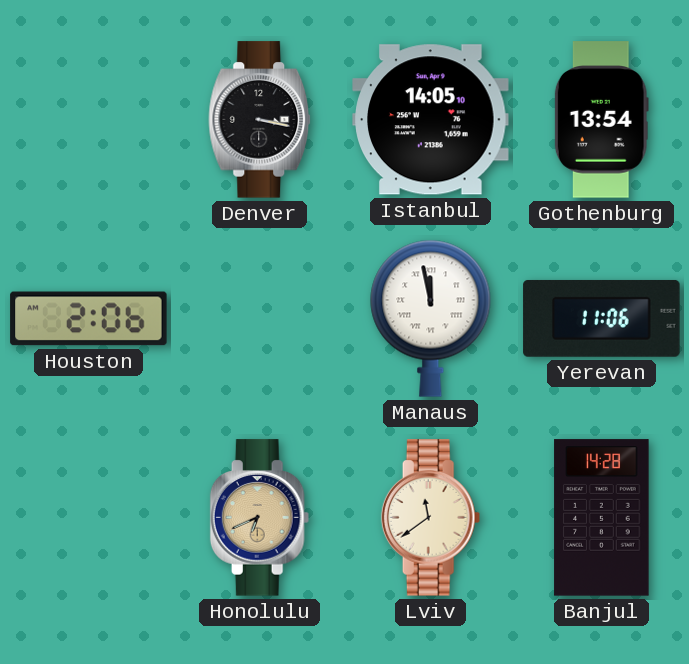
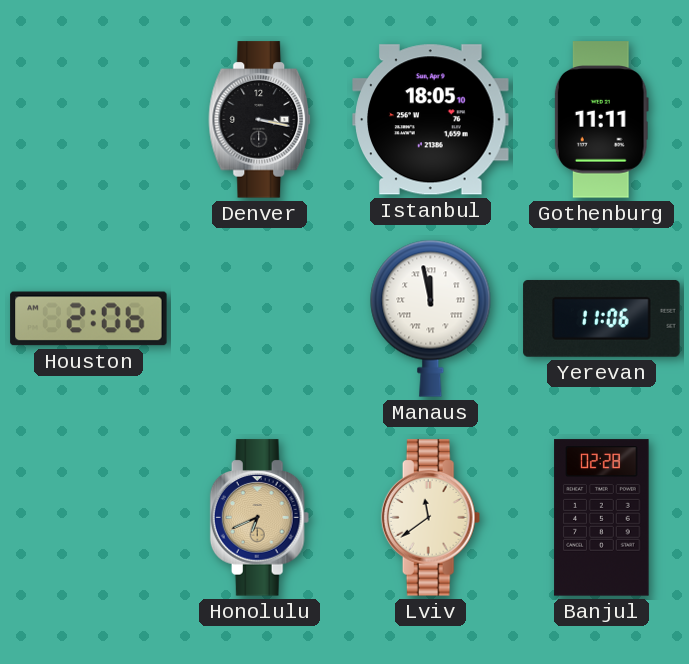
Istanbul: 14:05 -> 18:05 (431, 120)
Gothenburg: 13:54 -> 11:11 (601, 120)
Banjul: 14:28 -> 02:28 (602, 518)
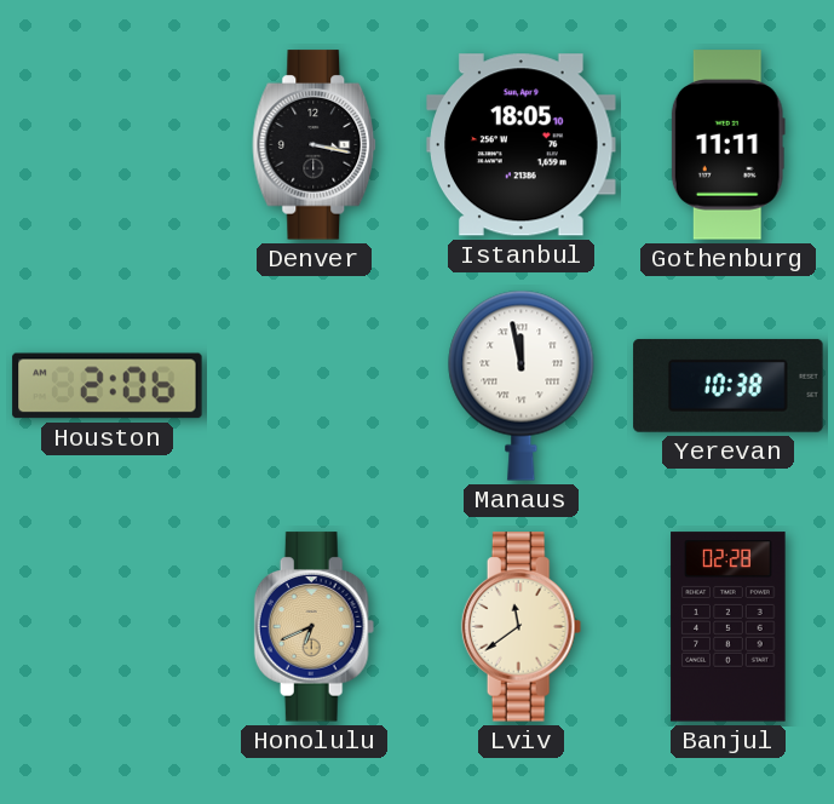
Yerevan: 11:06 -> 10:38 (729, 385)
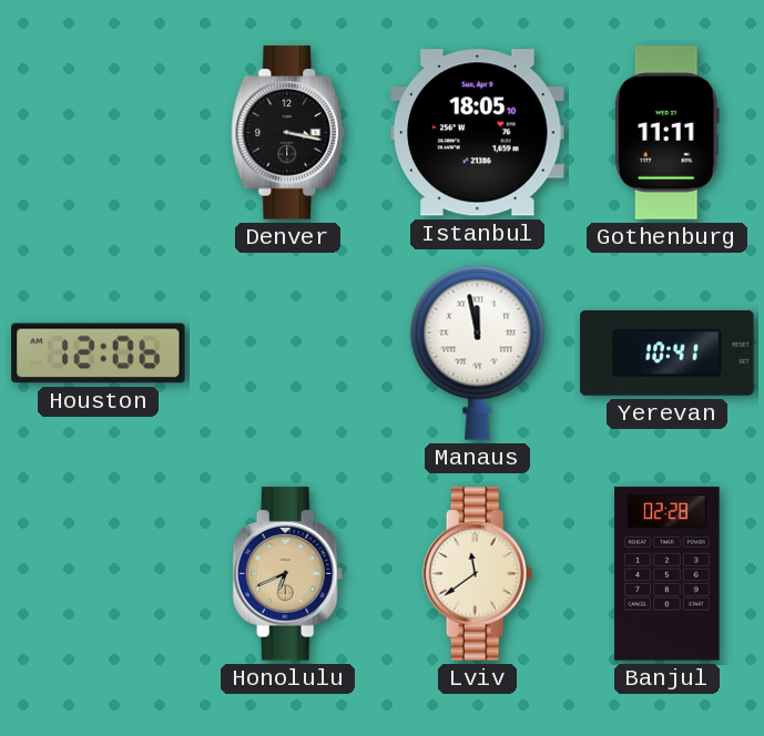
Houston: 2:06 -> 12:06 (99, 354)
Yerevan: 10:38 -> 10:41 (668, 352)
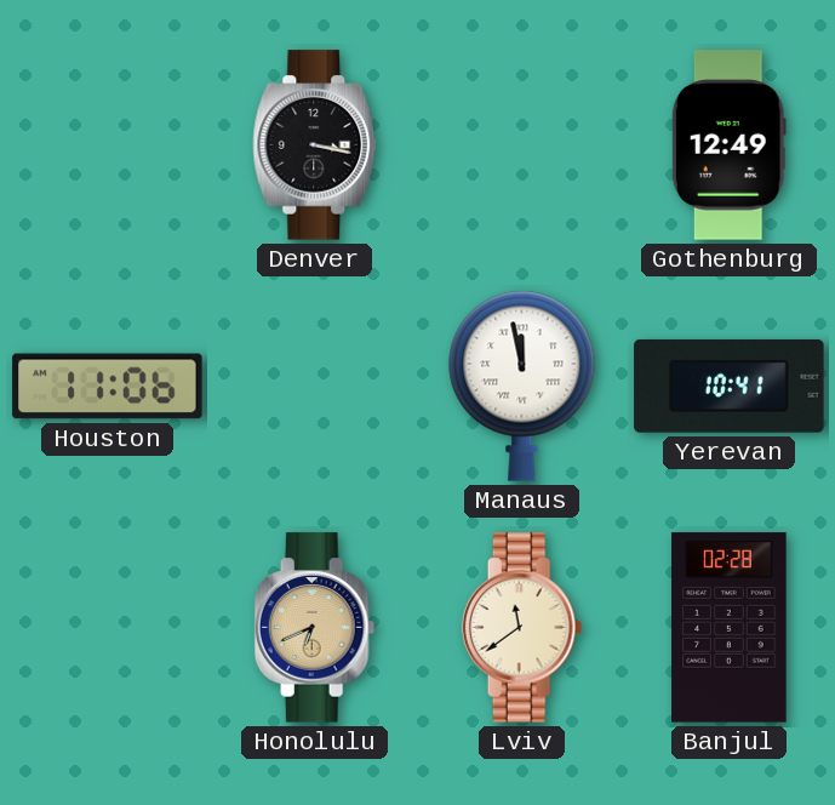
Istanbul: 18:05 -> none (478, 133)
Gothenburg: 11:11 -> 12:49 (728, 145)
Houston: 12:06 -> 11:06 (108, 387)
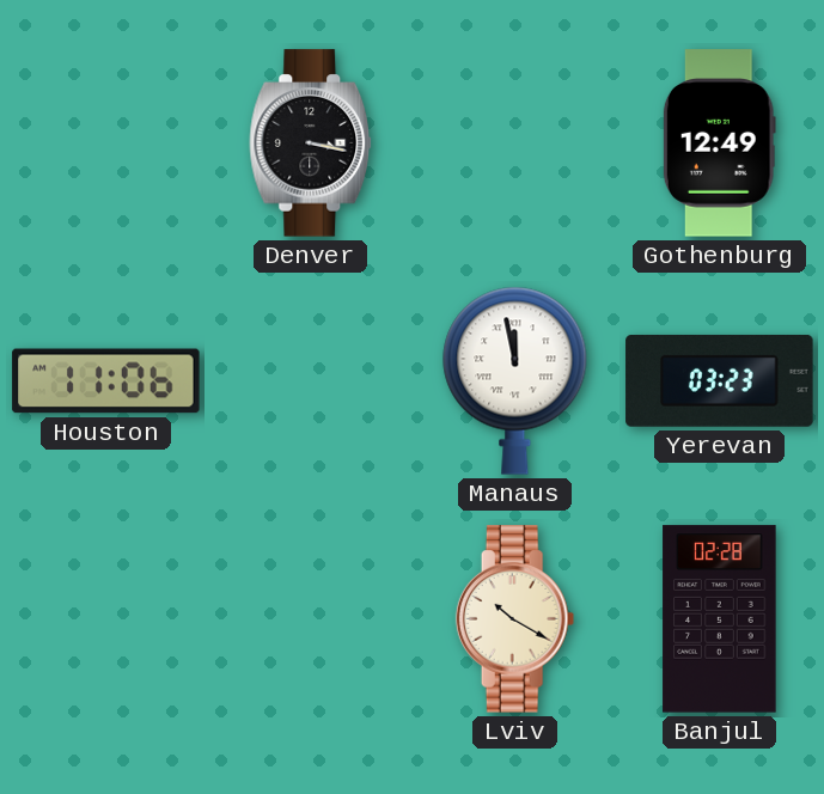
Yerevan: 10:41 -> 03:23 (720, 380)
Honolulu: 6:41 -> none (315, 628)
Lviv: 11:39 -> 10:20 (515, 619)
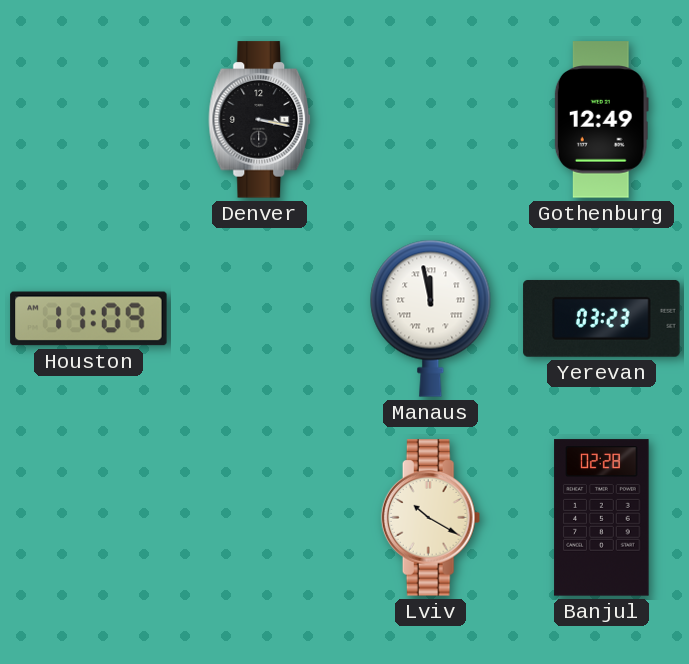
Houston: 11:06 -> 11:09 (89, 319)
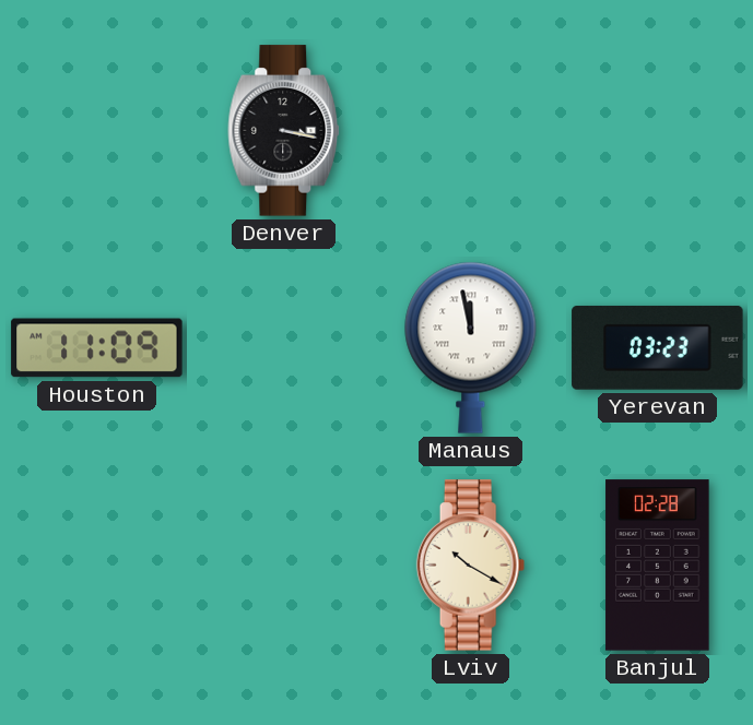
Gothenburg: 12:49 -> none (601, 120)
